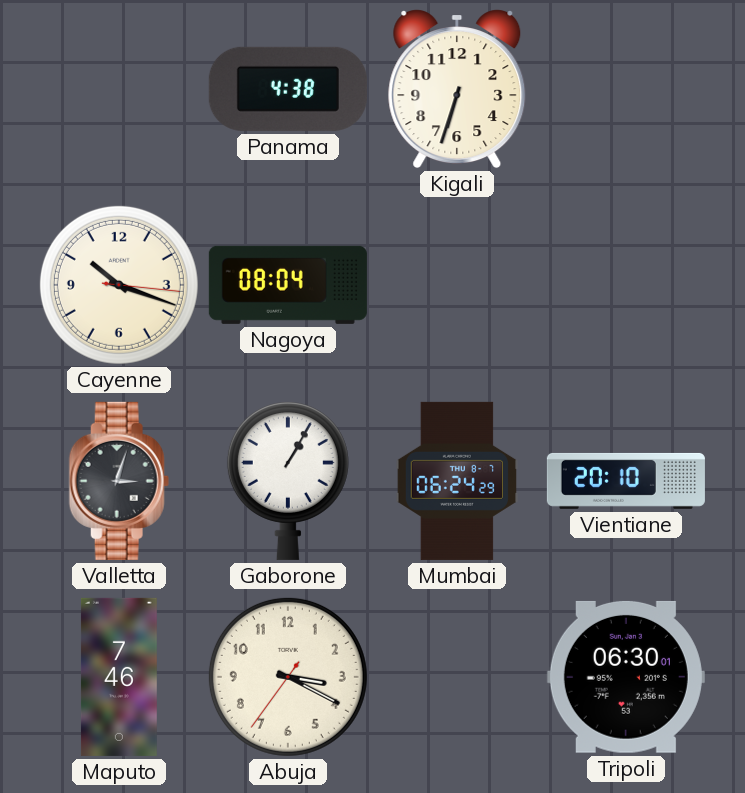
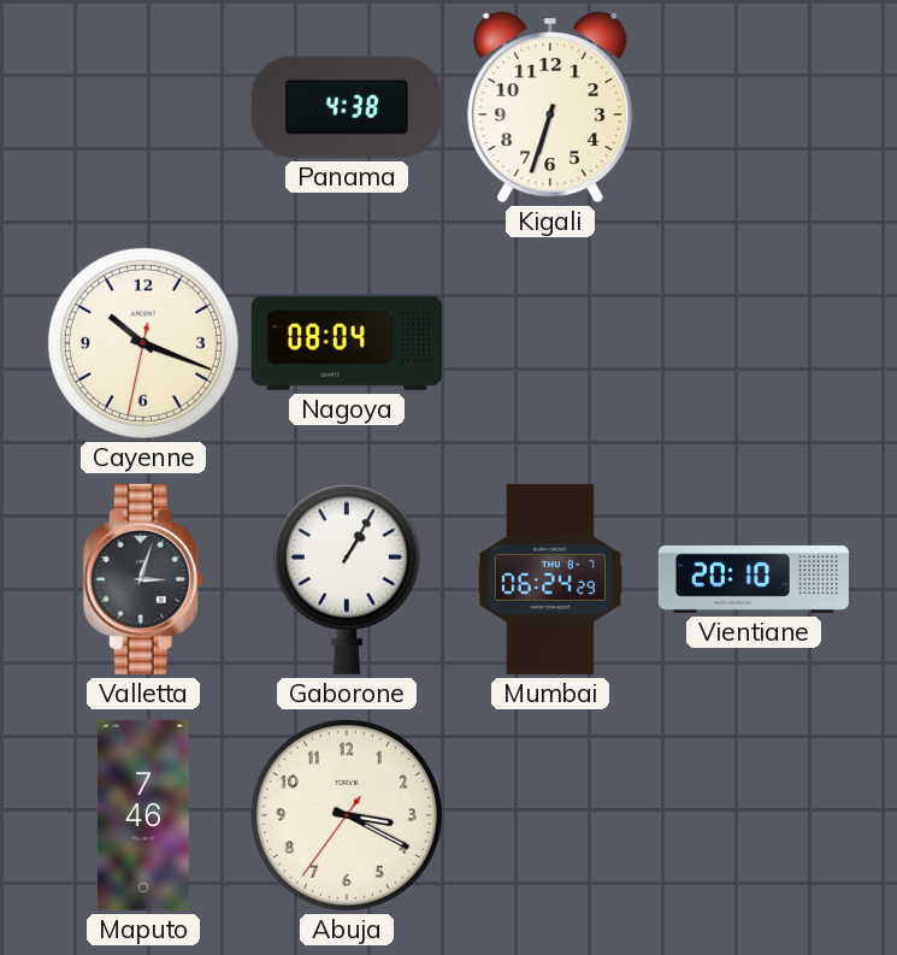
Cayenne: 10:18:16 -> 10:18:32 (143, 343)
Tripoli: 06:30 -> none (626, 677)
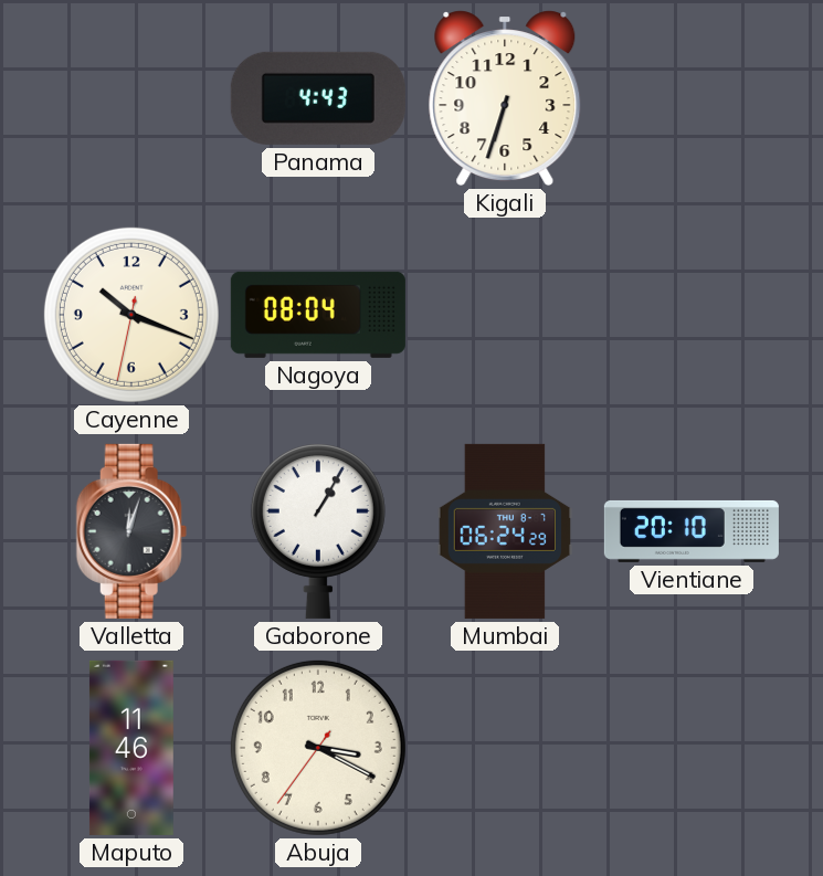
Panama: 4:38 -> 4:43 (318, 98)
Valletta: 3:03 -> 12:03 (131, 531)
Maputo: 7:46 -> 11:46 (131, 748)
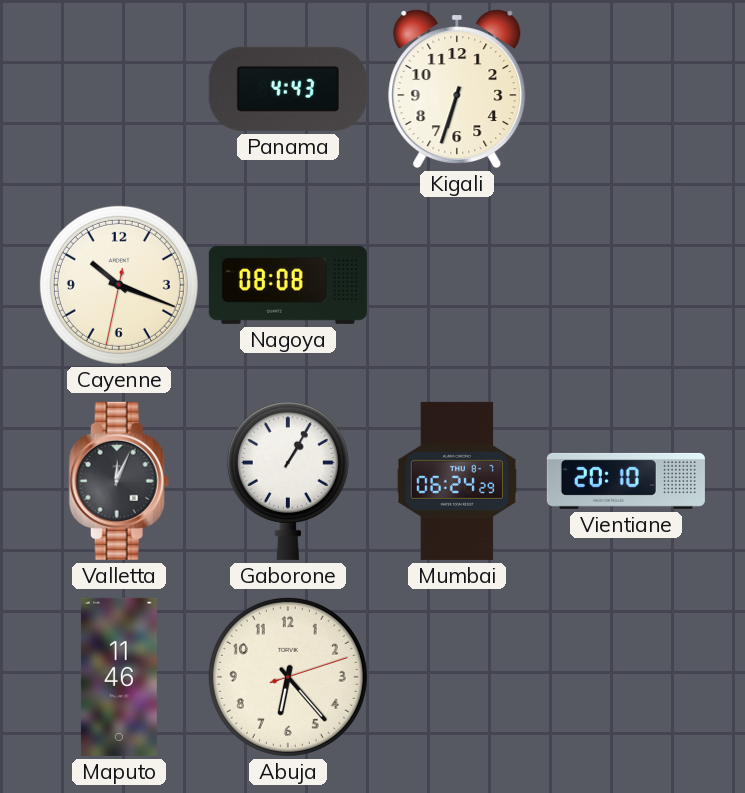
Nagoya: 08:04 -> 08:08 (288, 285)
Valletta: 12:03 -> 12:04 (119, 481)
Abuja: 3:19 -> 6:23 (288, 677)
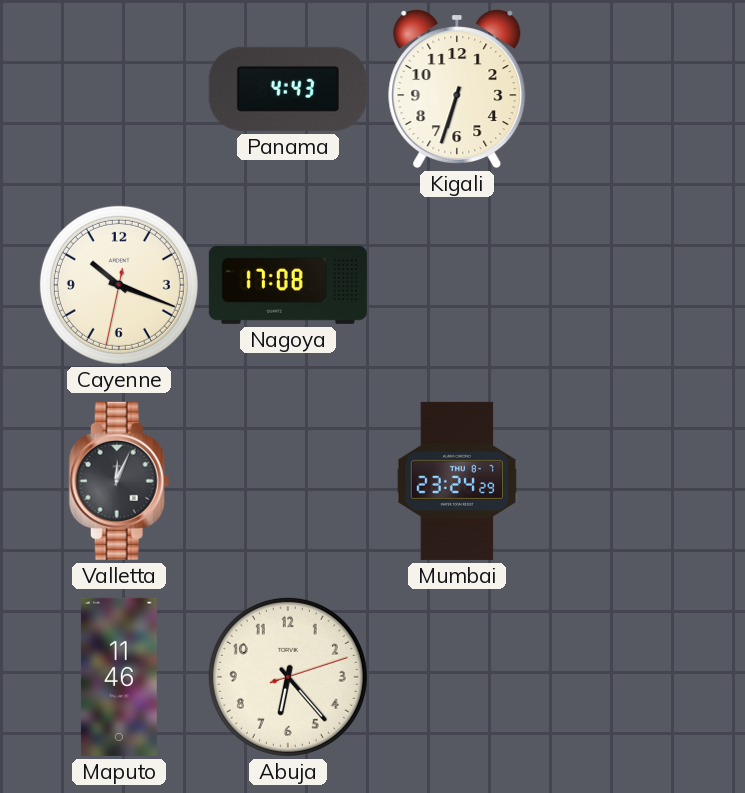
Nagoya: 08:08 -> 17:08 (288, 285)
Gaborone: 1:05 -> none (288, 480)
Mumbai: 06:24 -> 23:24 (456, 481)
Vientiane: 20:10 -> none (626, 481)
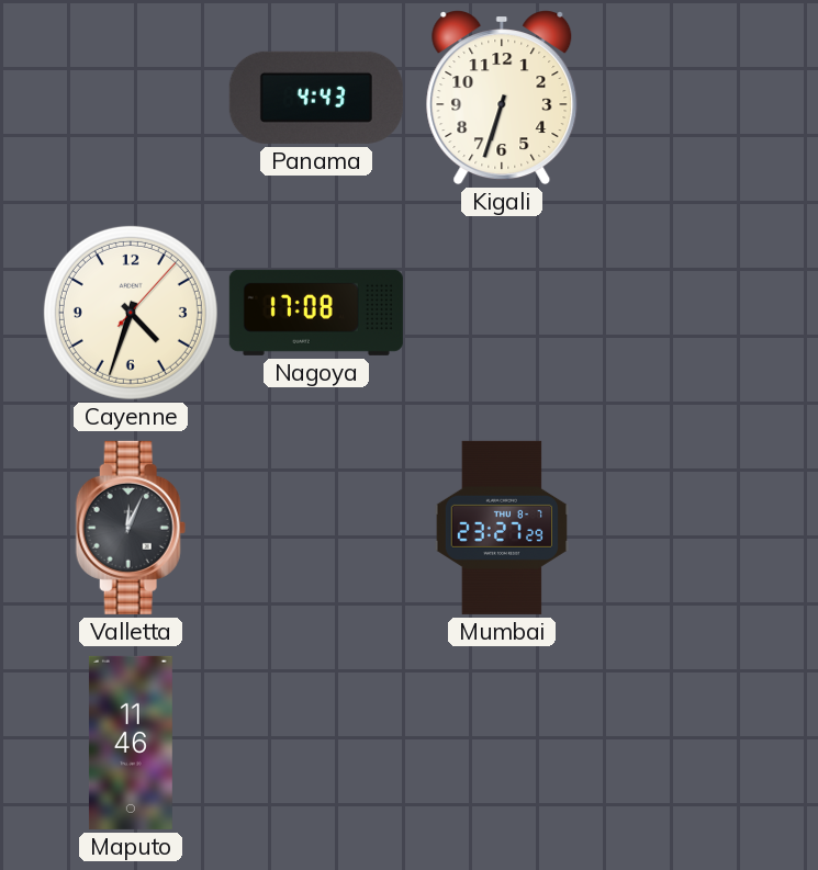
Cayenne: 10:18 -> 4:33 (131, 313)
Mumbai: 23:24 -> 23:27 (501, 528)
Abuja: 6:23 -> none (288, 677)
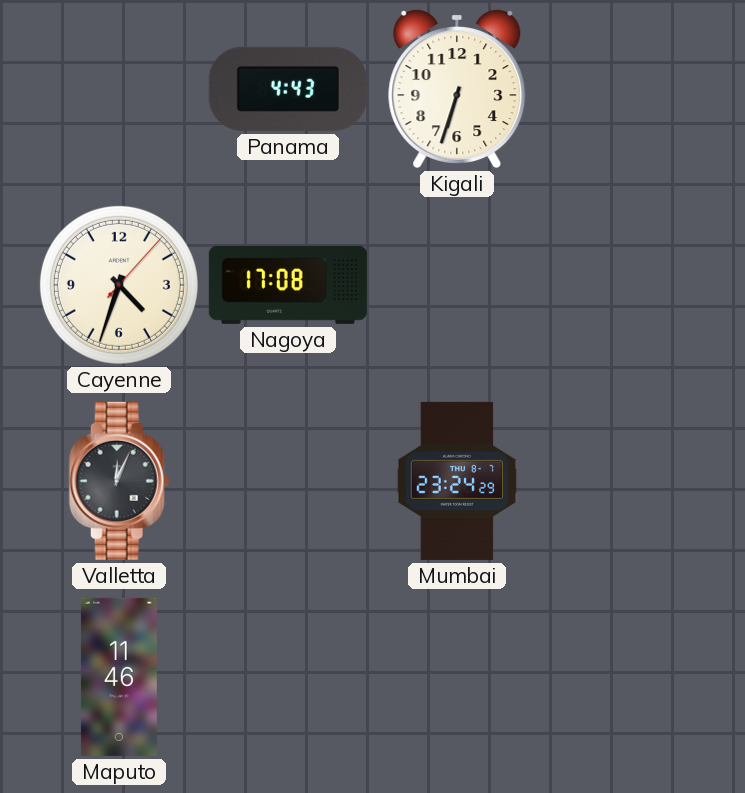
Mumbai: 23:27 -> 23:24 (456, 481)
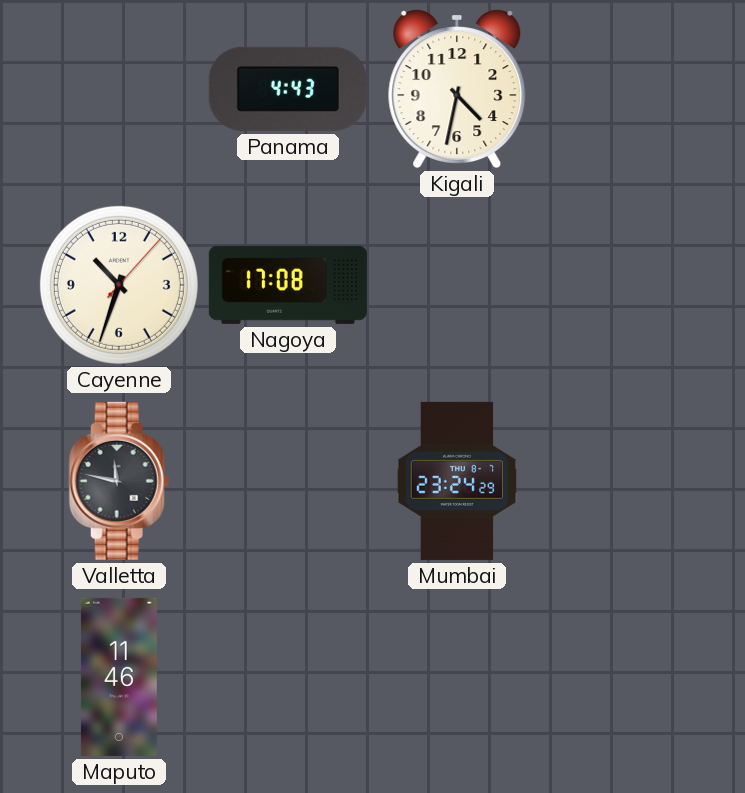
Kigali: 6:33 -> 4:32 (457, 89)
Cayenne: 4:33 -> 10:33 (119, 285)
Valletta: 12:04 -> 11:47 (119, 481)
